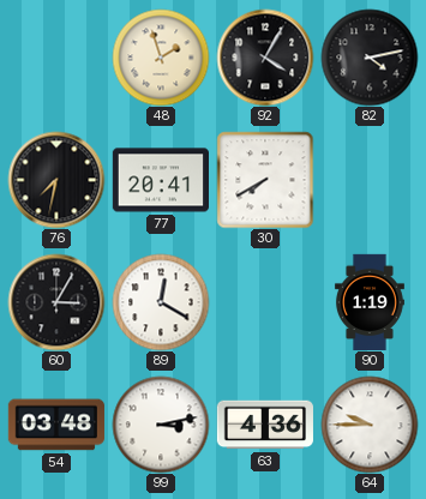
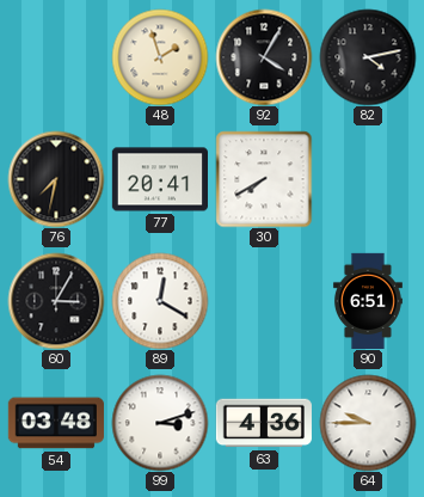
90: 1:19 -> 6:51 (368, 300)
99: 3:13 -> 3:12 (160, 423)
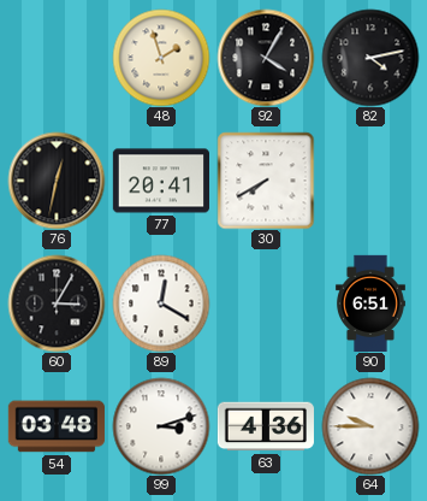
76: 7:32 -> 12:32 (57, 181)
